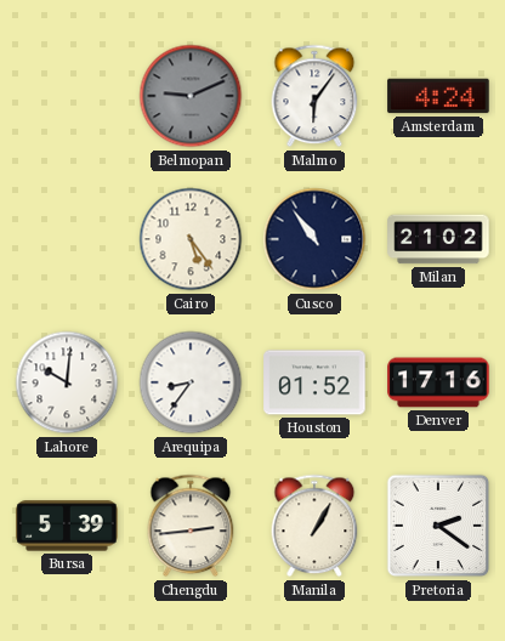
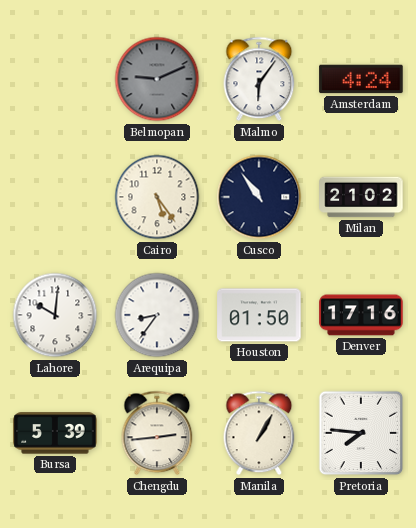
Houston: 01:52 -> 01:50 (259, 315)
Pretoria: 2:21 -> 7:46 (361, 433)
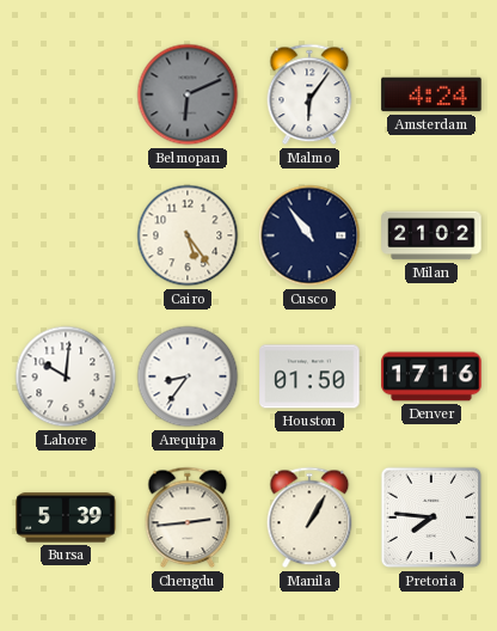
Belmopan: 9:11 -> 6:11 (188, 94)
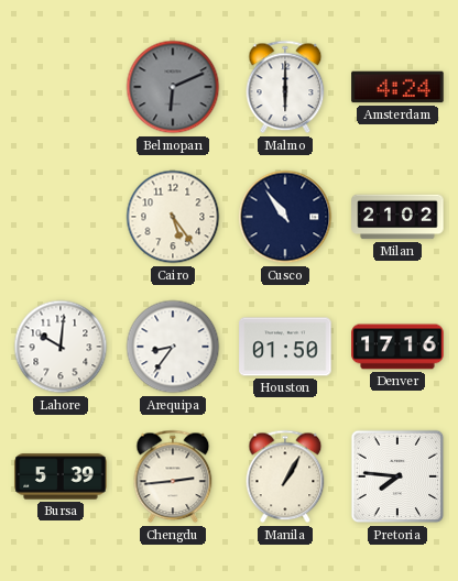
Malmo: 6:06 -> 6:00 (285, 87)
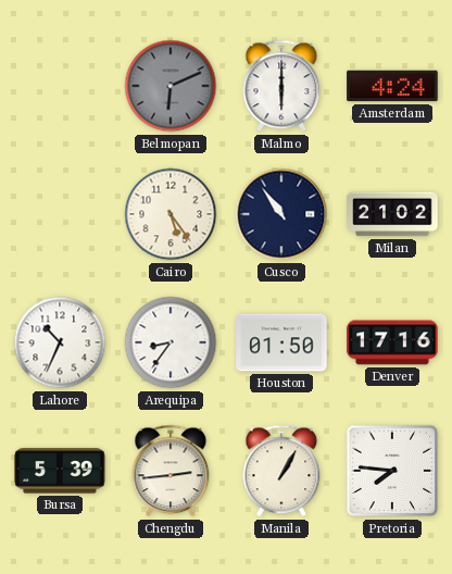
Lahore: 10:01 -> 10:34 (60, 342)
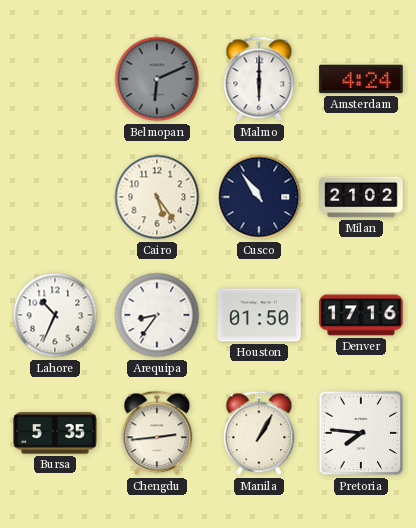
Bursa: 5:39 -> 5:35 (55, 433)
